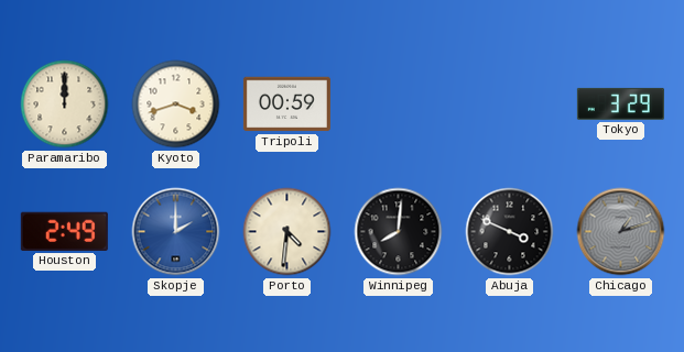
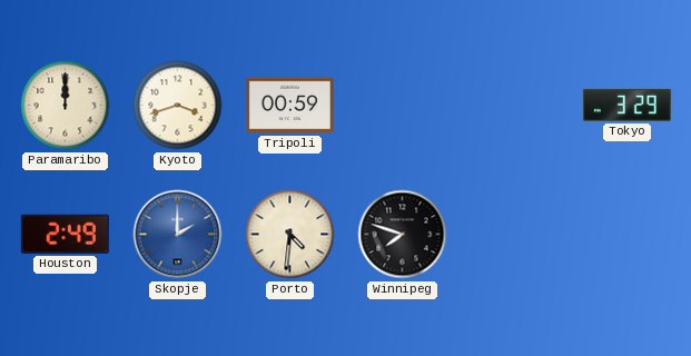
Winnipeg: 8:01 -> 7:48 (403, 235)
Abuja: 3:49 -> none (510, 232)
Chicago: 1:12 -> none (621, 232)
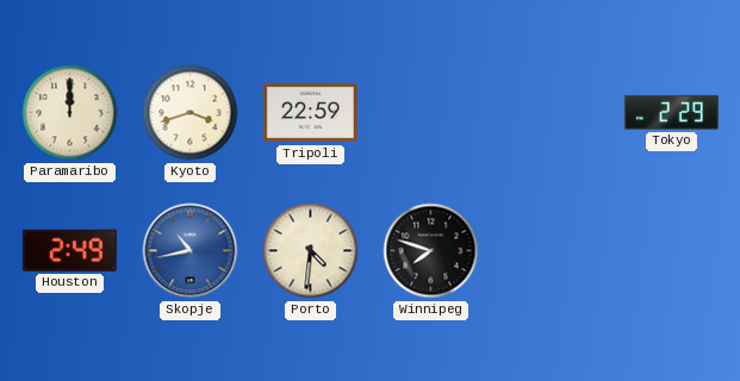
Tripoli: 00:59 -> 22:59 (310, 113)
Tokyo: 3:29 -> 2:29 (671, 112)
Skopje: 2:00 -> 10:43 (191, 251)
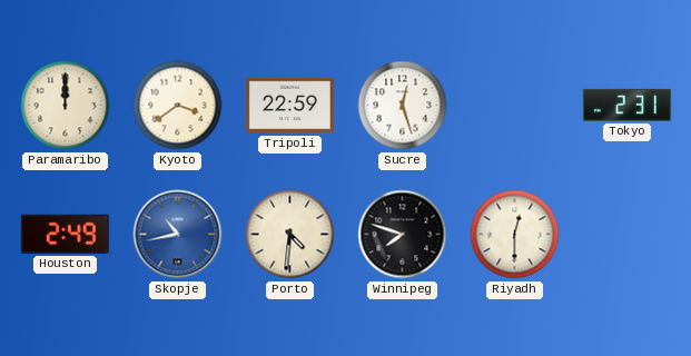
Kyoto: 3:42 -> 3:39 (178, 106)
Sucre: none -> 12:27 (403, 106)
Tokyo: 2:29 -> 2:31 (626, 105)
Riyadh: none -> 12:30 (515, 235)
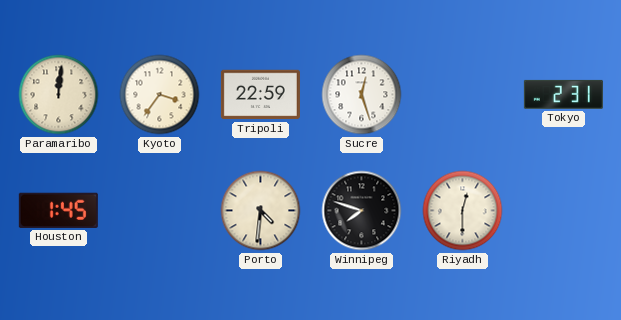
Paramaribo: 12:00 -> 12:01 (59, 95)
Kyoto: 3:39 -> 3:36 (160, 95)
Houston: 2:49 -> 1:45 (58, 210)
Skopje: 10:43 -> none (178, 235)
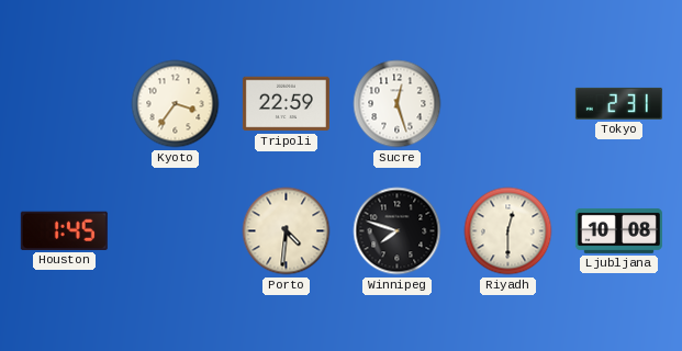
Paramaribo: 12:01 -> none (59, 95)
Ljubljana: none -> 10:08 (618, 230)
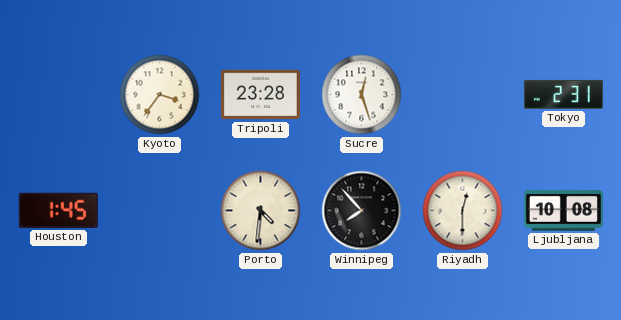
Tripoli: 22:59 -> 23:28 (260, 95)
Winnipeg: 7:48 -> 7:53 (362, 211)
